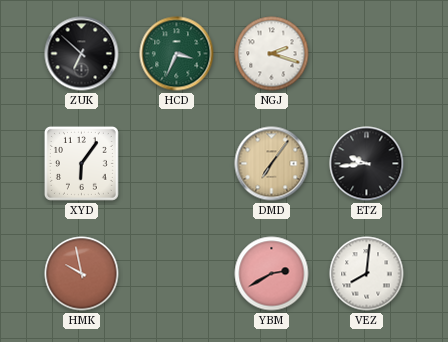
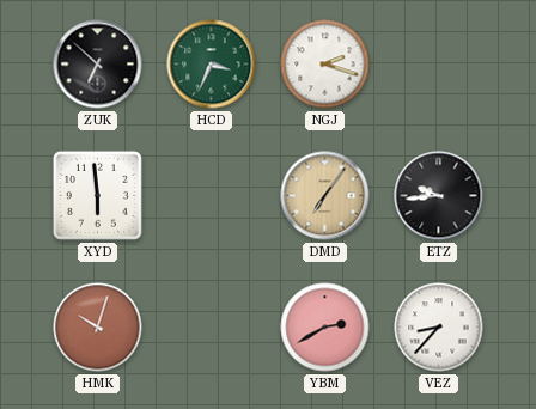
XYD: 6:06 -> 5:59 (97, 195)
HMK: 9:58 -> 10:03 (98, 328)
VEZ: 8:01 -> 8:37 (439, 328)
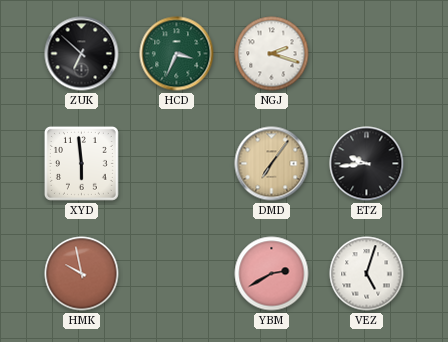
HMK: 10:03 -> 9:58 (82, 274)
VEZ: 8:37 -> 5:03 (367, 274)
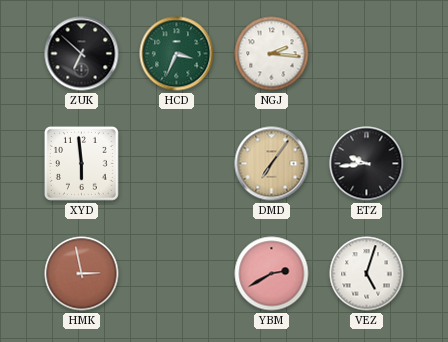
NGJ: 2:18 -> 2:16 (272, 54)
HMK: 9:58 -> 2:58 (82, 274)
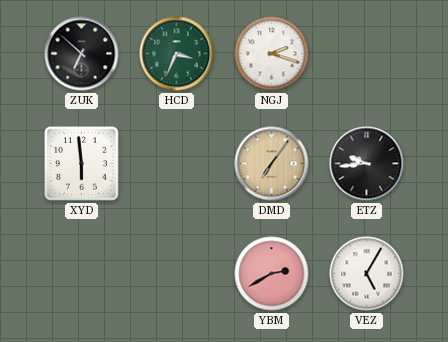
NGJ: 2:16 -> 2:18 (272, 54)
HMK: 2:58 -> none (82, 274)
VEZ: 5:03 -> 5:05 (367, 274)
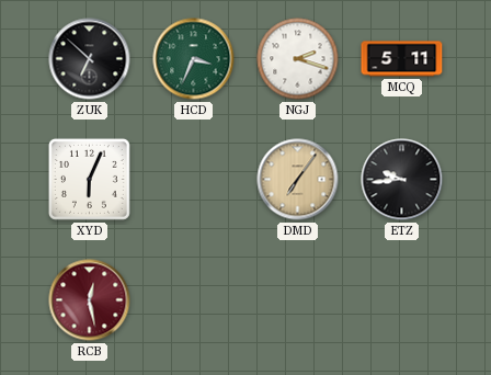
MCQ: none -> 5:11 (402, 59)
XYD: 5:59 -> 6:04 (89, 179)
RCB: none -> 12:28 (90, 300)
YBM: 2:40 -> none (272, 274)
VEZ: 5:05 -> none (367, 274)
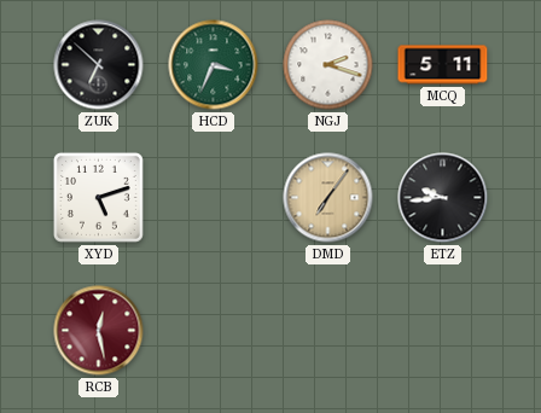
XYD: 6:04 -> 5:12 (98, 197)
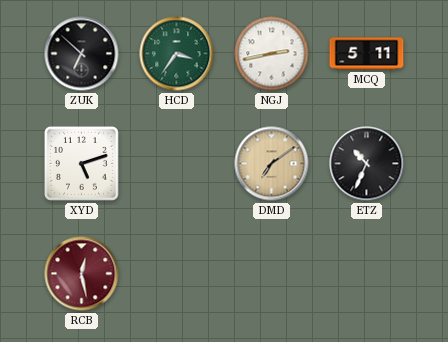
HCD: 3:34 -> 3:36 (177, 54)
NGJ: 2:18 -> 2:43 (272, 54)
DMD: 7:06 -> 7:09 (272, 164)
ETZ: 9:44 -> 10:34 (367, 164)
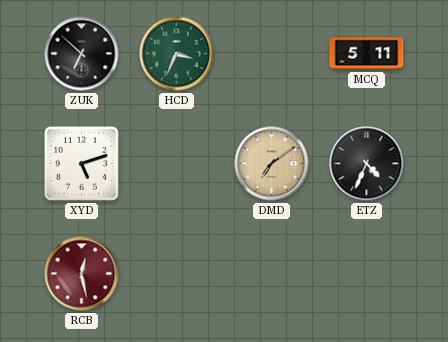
HCD: 3:36 -> 3:34 (177, 54)
NGJ: 2:43 -> none (272, 54)
ETZ: 10:34 -> 4:34 (367, 164)
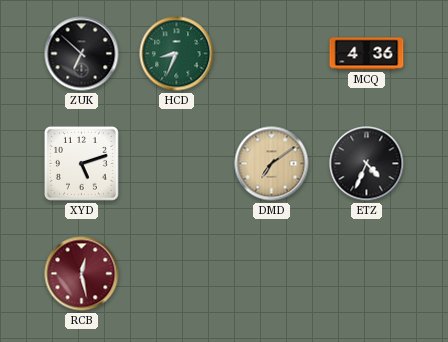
HCD: 3:34 -> 8:34 (177, 54)
MCQ: 5:11 -> 4:36 (367, 54)
